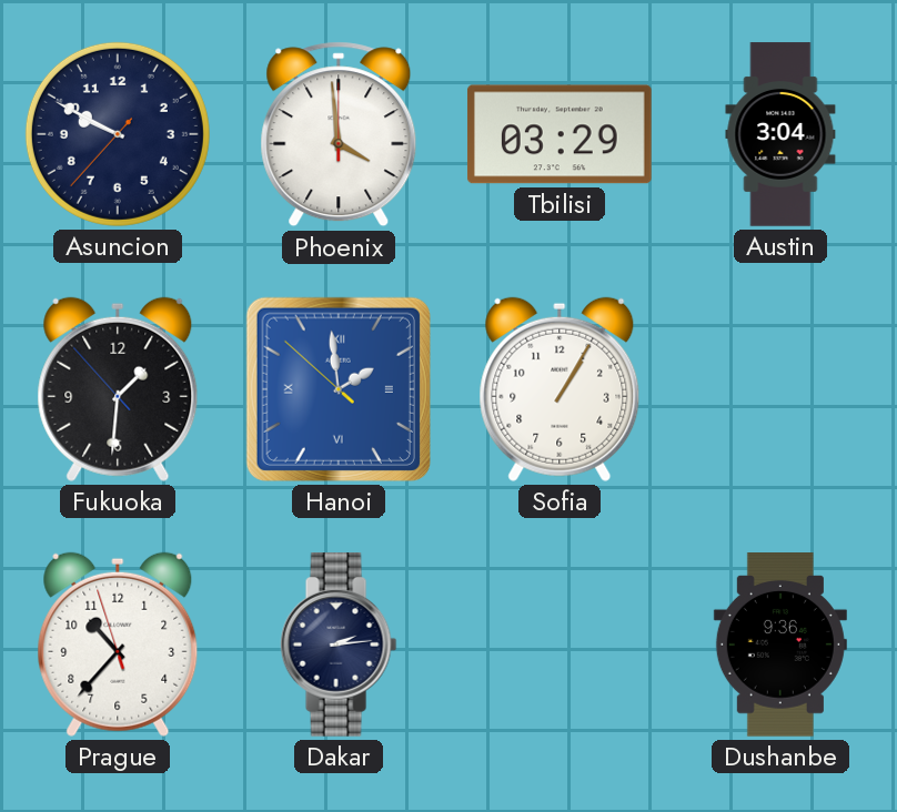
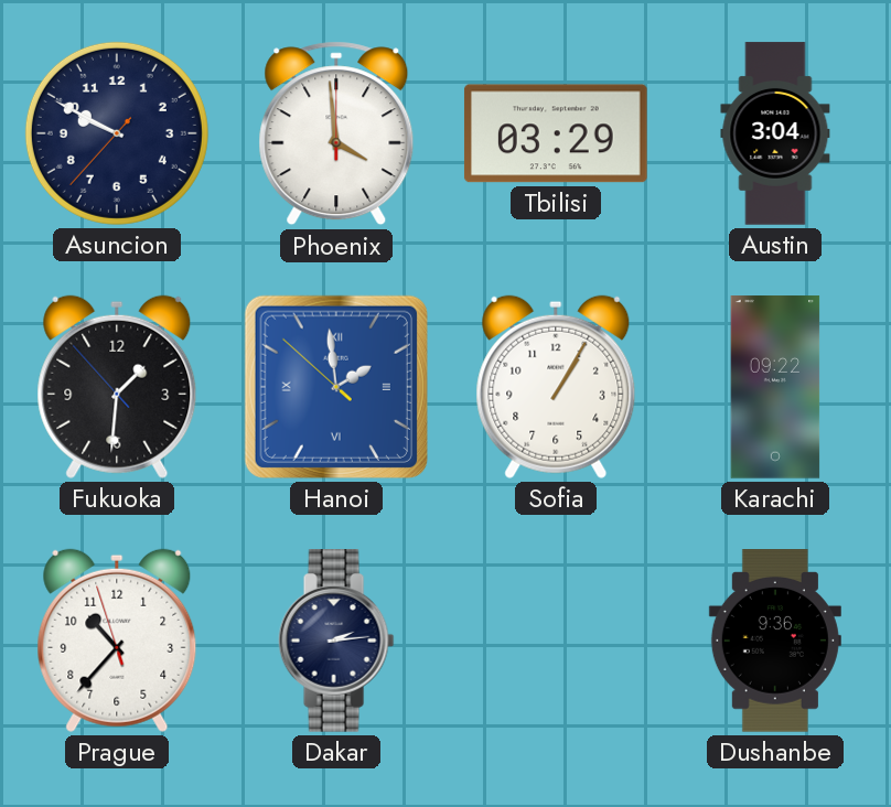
Karachi: none -> 09:22 (775, 387)
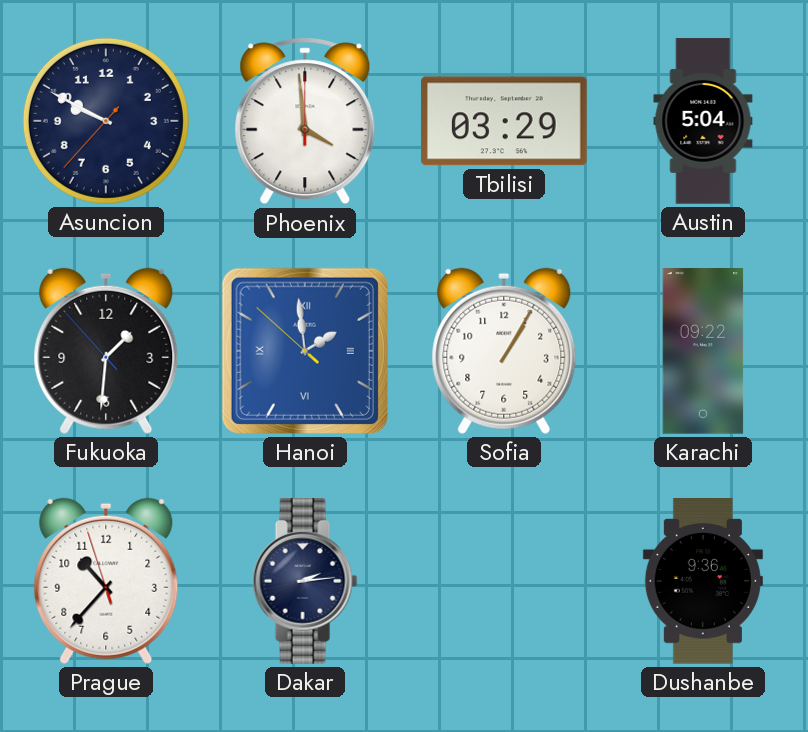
Austin: 3:04 -> 5:04 (703, 121)
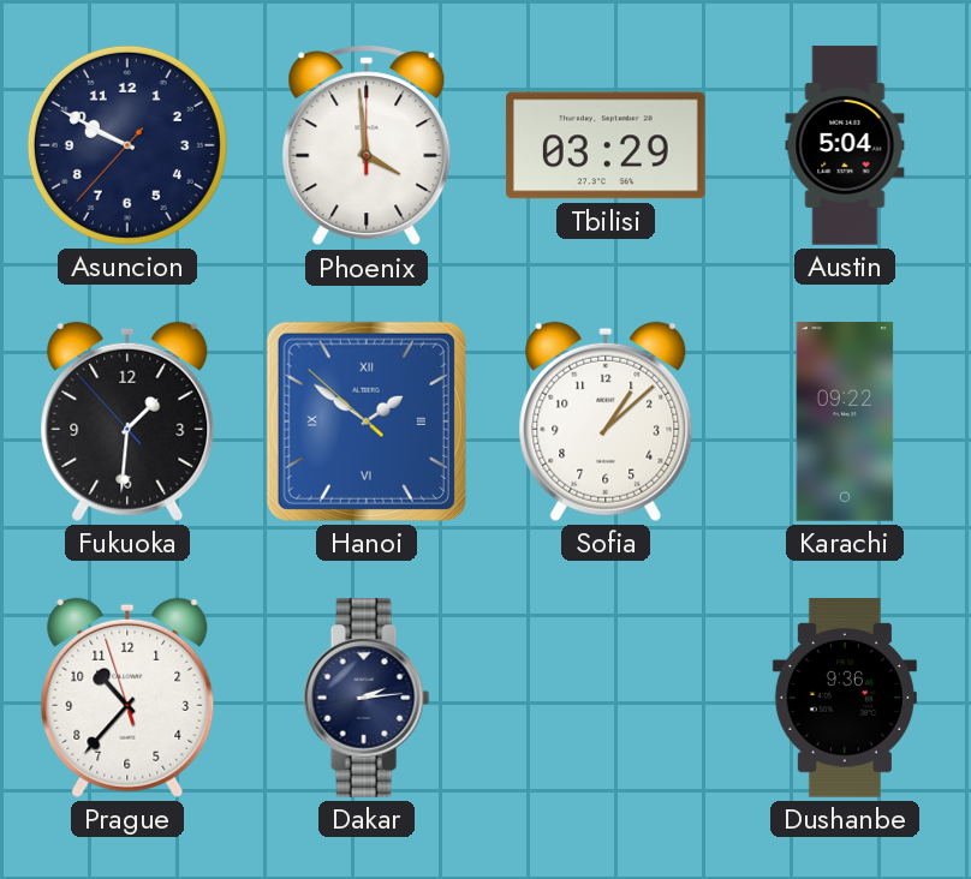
Hanoi: 1:58 -> 1:50 (367, 421)
Sofia: 1:05 -> 1:08 (606, 421)
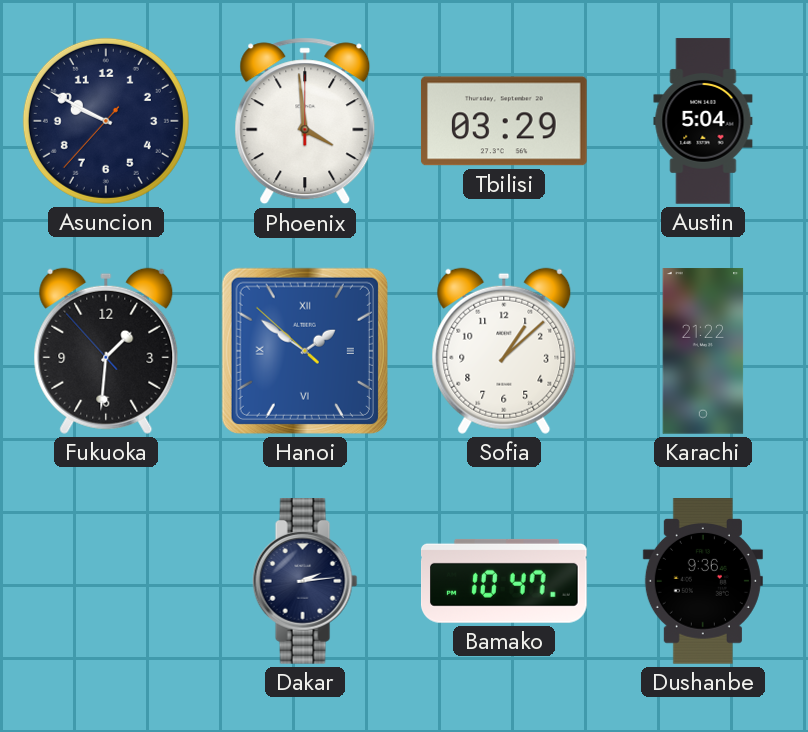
Karachi: 09:22 -> 21:22 (703, 351)
Prague: 10:36 -> none (127, 698)
Bamako: none -> 10:47 (504, 581)
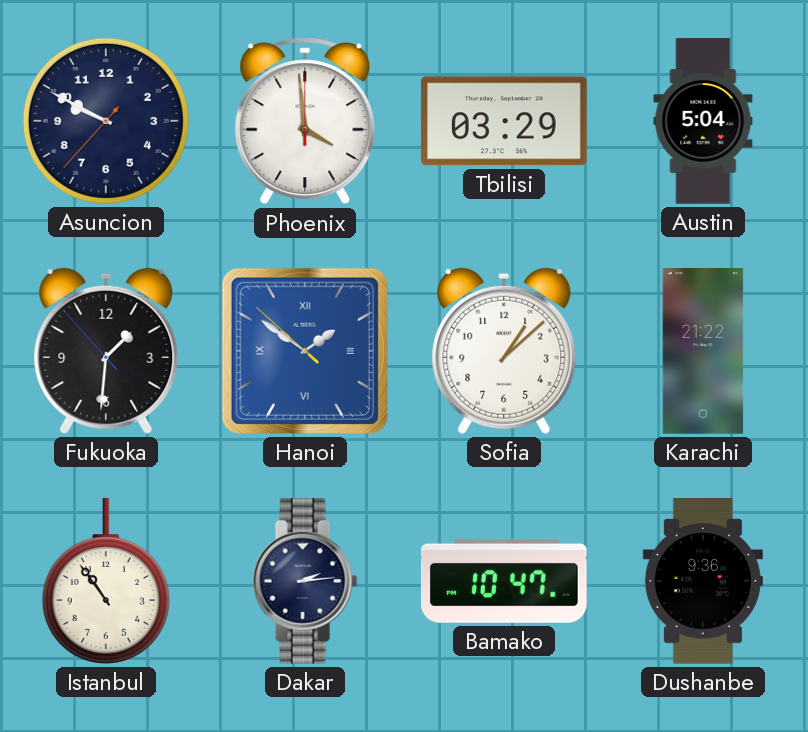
Istanbul: none -> 10:54 (106, 582)
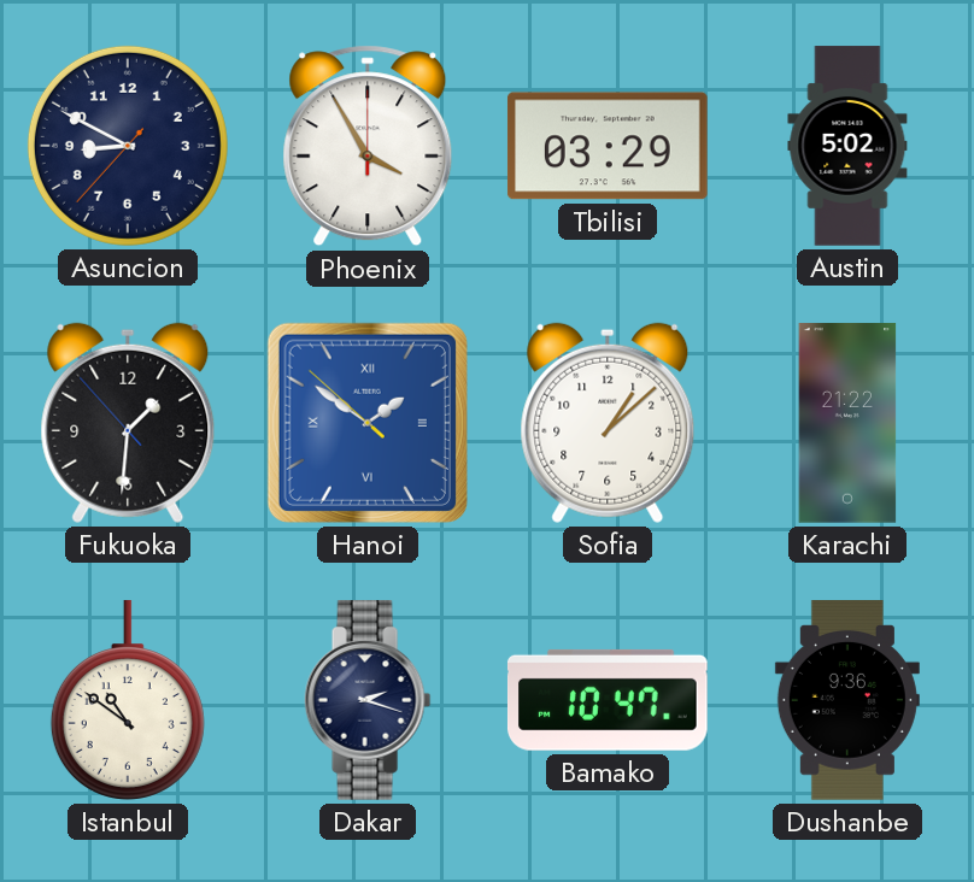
Asuncion: 9:49 -> 8:49 (128, 146)
Phoenix: 3:59 -> 3:55 (368, 146)
Austin: 5:04 -> 5:02 (847, 146)
Istanbul: 10:54 -> 10:51 (128, 701)
Dakar: 2:14 -> 2:18 (368, 701)
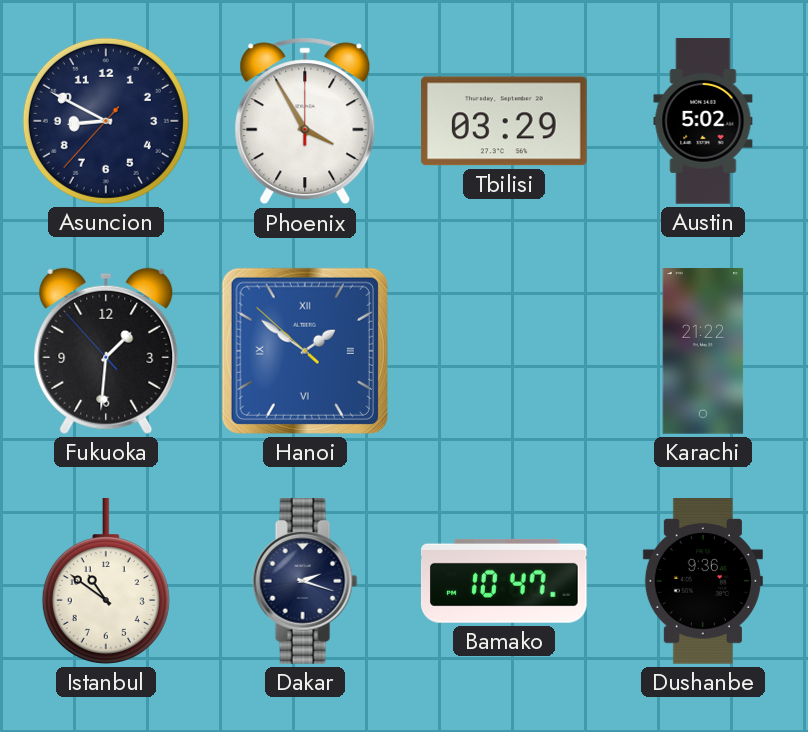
Sofia: 1:08 -> none (608, 423)
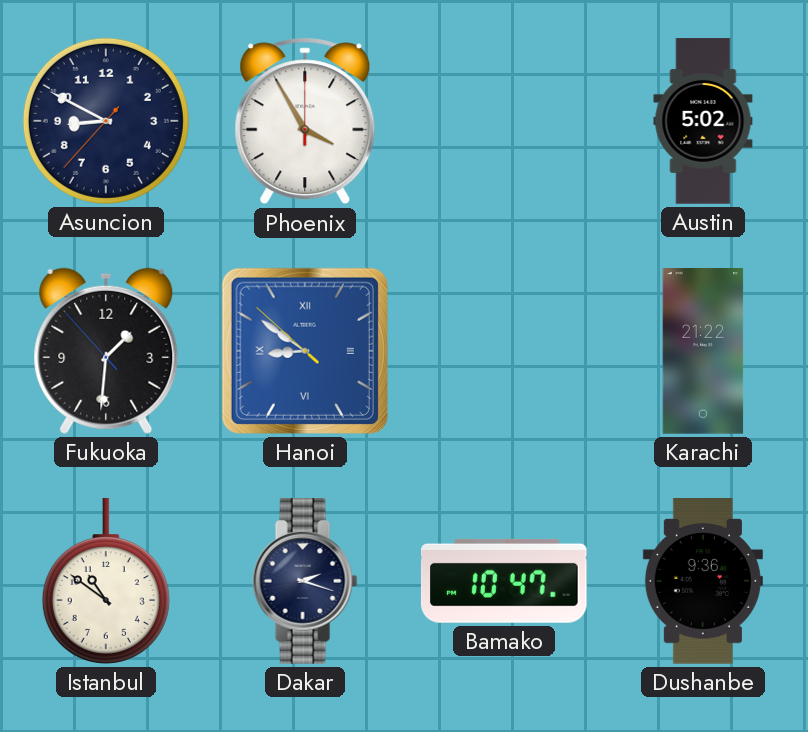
Tbilisi: 03:29 -> none (504, 121)
Hanoi: 1:50 -> 8:50 (305, 351)
